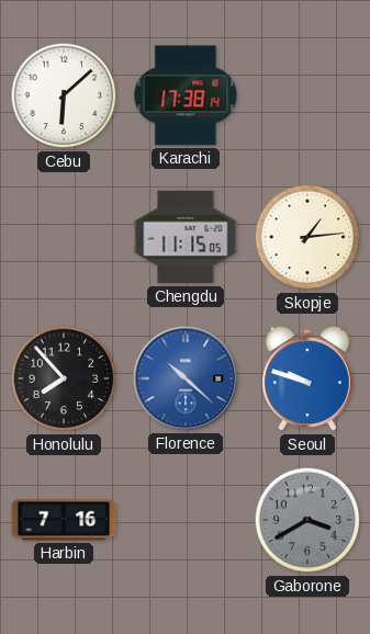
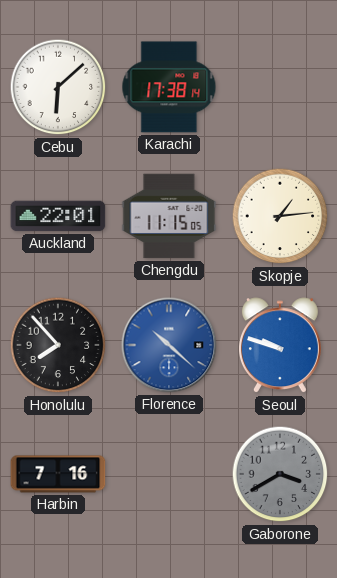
Auckland: none -> 22:01 (58, 216)
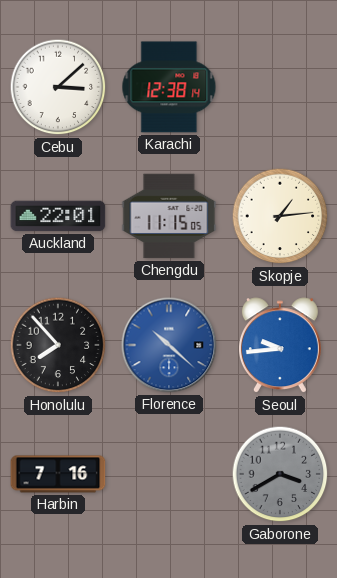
Cebu: 6:08 -> 3:08 (58, 87)
Karachi: 17:38 -> 12:38 (169, 87)
Seoul: 9:48 -> 9:44 (280, 346)
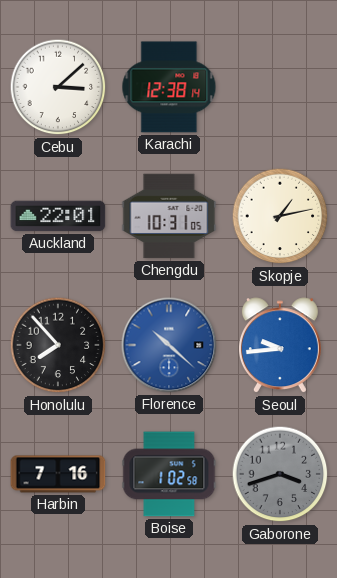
Chengdu: 11:15 -> 10:31 (169, 216)
Skopje: 1:14 -> 1:13 (280, 216)
Boise: none -> 1:02 (169, 474)
Gaborone: 3:40 -> 3:42 (280, 474)
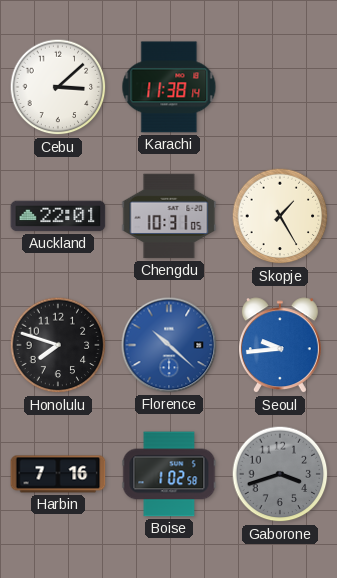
Karachi: 12:38 -> 11:38 (169, 87)
Skopje: 1:13 -> 1:25 (280, 216)
Honolulu: 7:53 -> 7:48 (58, 345)
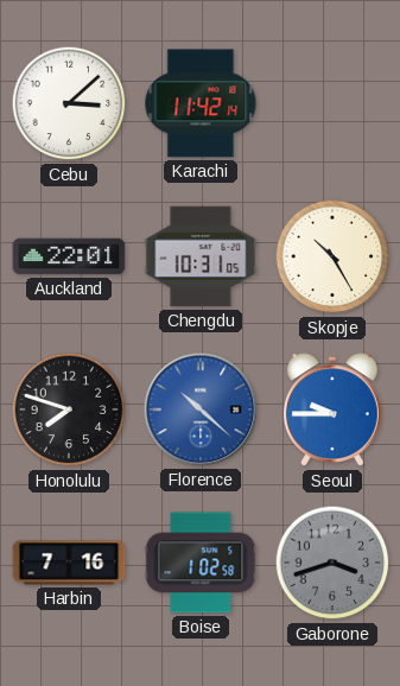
Karachi: 11:38 -> 11:42 (201, 103)
Skopje: 1:25 -> 10:25 (332, 256)
Seoul: 9:44 -> 9:45 (332, 411)
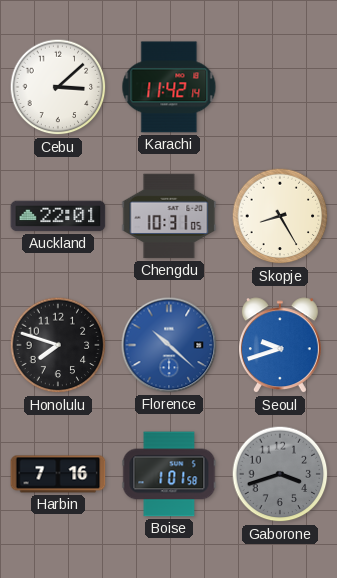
Skopje: 10:25 -> 8:25 (280, 216)
Seoul: 9:45 -> 9:42 (280, 346)
Boise: 1:02 -> 1:01 (169, 474)
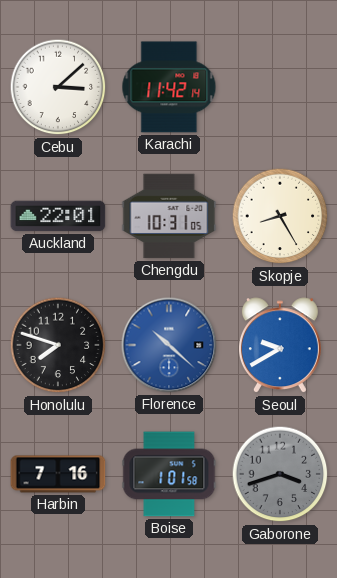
Seoul: 9:42 -> 9:40 (280, 346)
